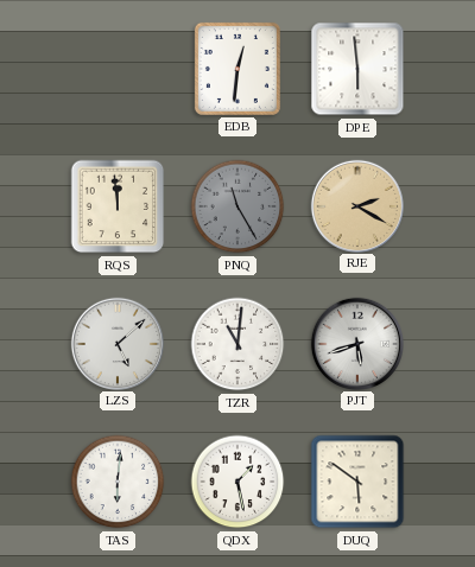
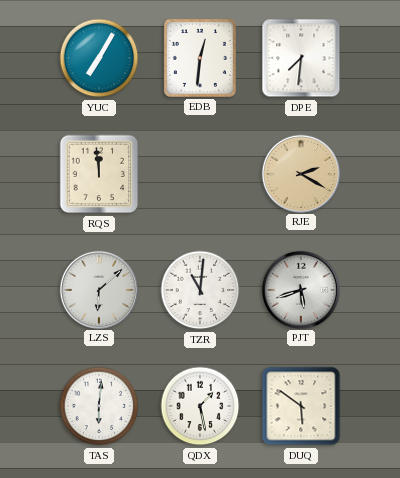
YUC: none -> 7:05 (99, 58)
DPE: 5:59 -> 7:31 (301, 58)
PNQ: 11:25 -> none (237, 206)
LZS: 5:08 -> 6:08 (98, 289)
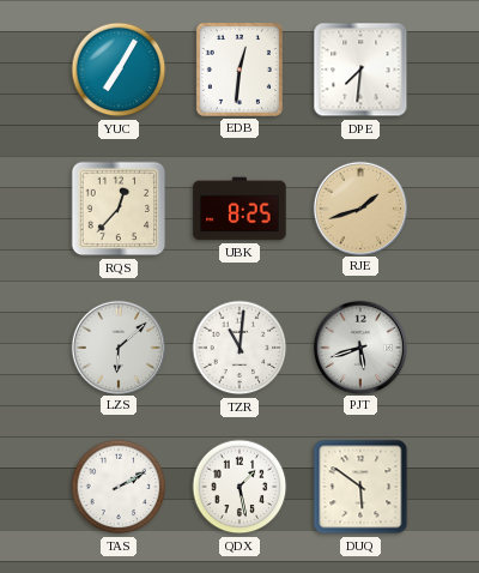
RQS: 11:59 -> 12:37 (119, 209)
UBK: none -> 8:25 (239, 209)
RJE: 2:20 -> 1:42 (359, 207)
TAS: 6:01 -> 2:10 (119, 487)
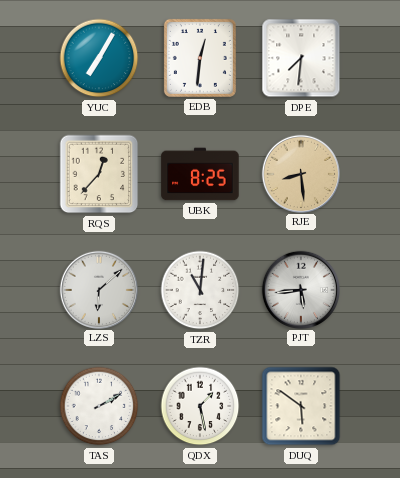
RJE: 1:42 -> 8:29 (300, 173)
PJT: 5:42 -> 5:44 (300, 289)
